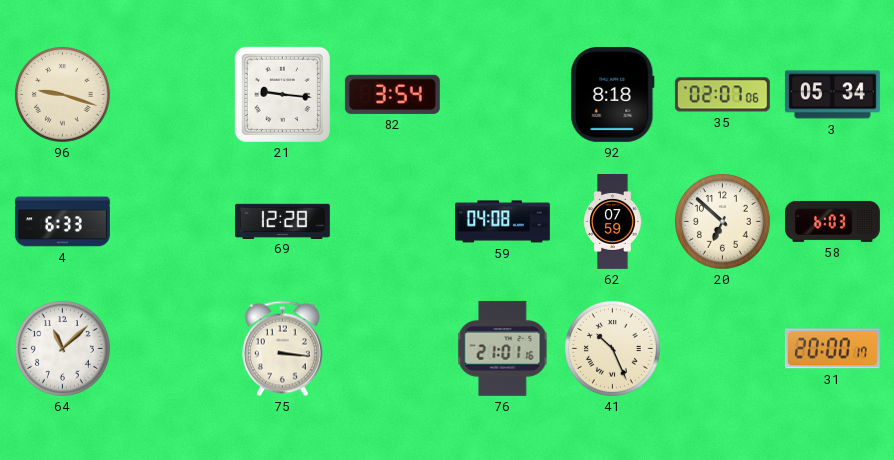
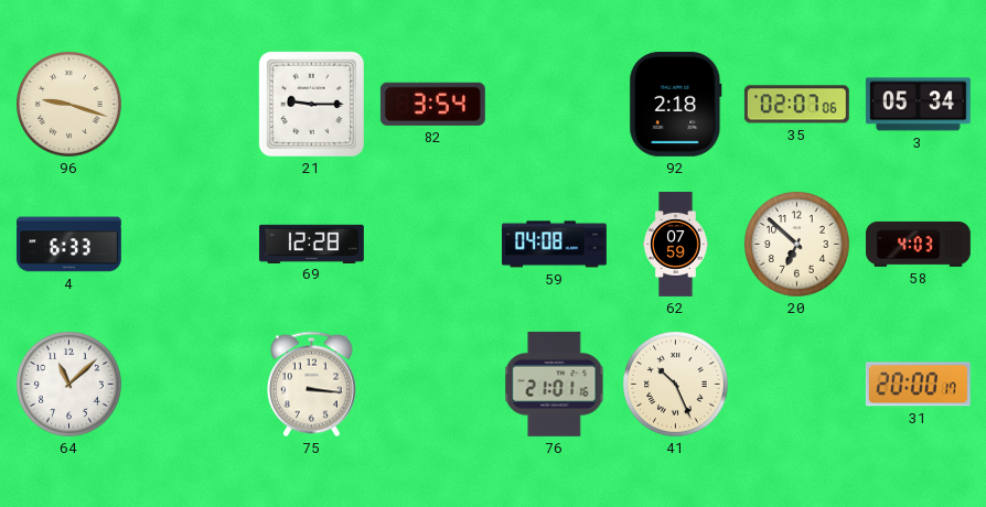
21: 9:16 -> 9:15 (311, 104)
92: 8:18 -> 2:18 (676, 104)
58: 6:03 -> 4:03 (918, 244)
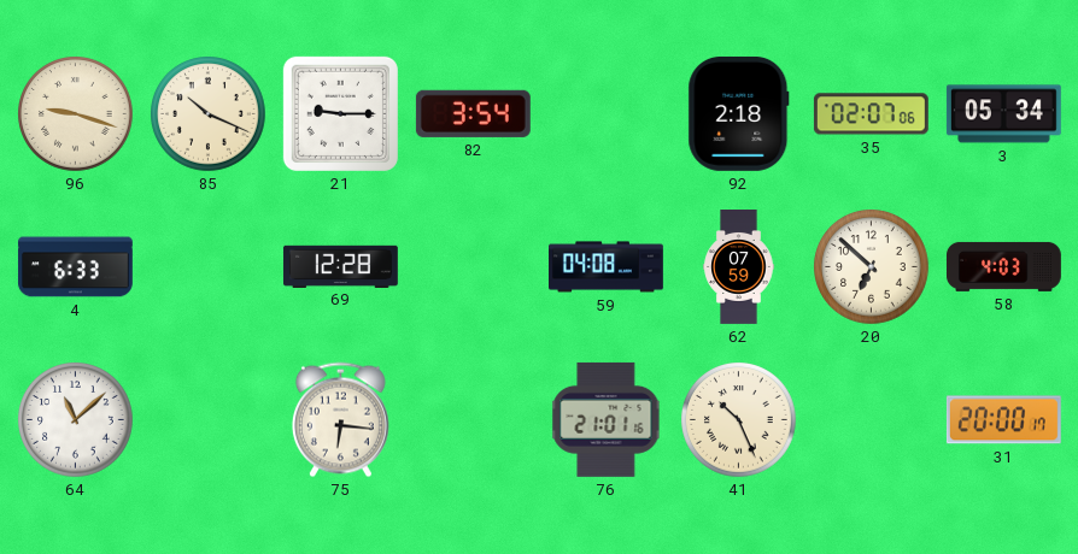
85: none -> 10:19 (209, 114)
75: 3:16 -> 6:16 (340, 420)
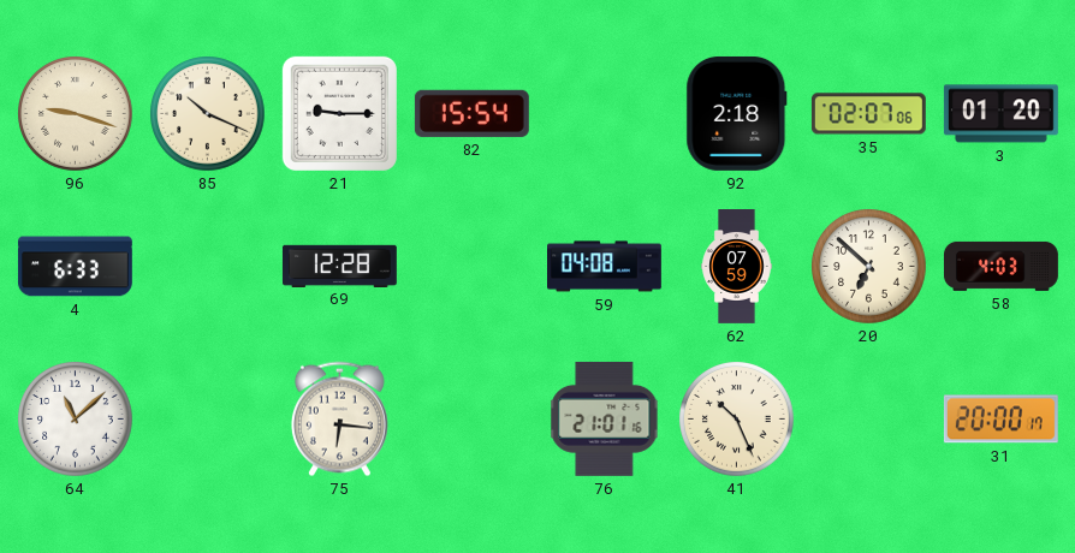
82: 3:54 -> 15:54 (471, 113)
3: 05:34 -> 01:20 (1000, 114)
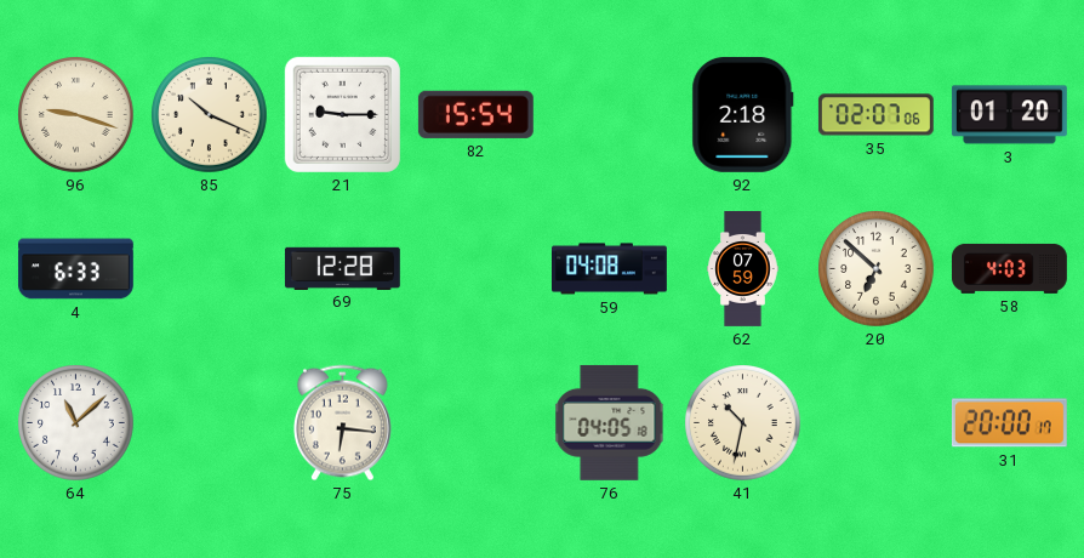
76: 21:01 -> 04:05 (610, 422)
41: 10:26 -> 10:32 (743, 423)
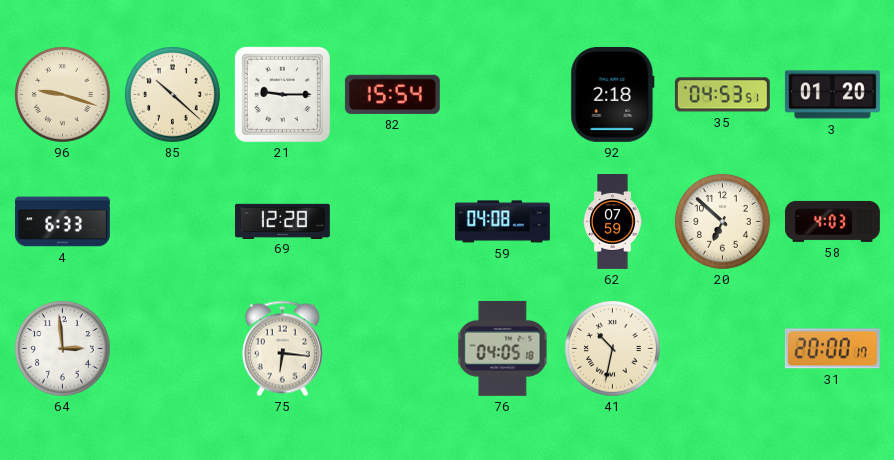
85: 10:19 -> 10:22 (173, 95)
35: 02:07 -> 04:53 (722, 95)
64: 11:08 -> 2:59 (63, 349)
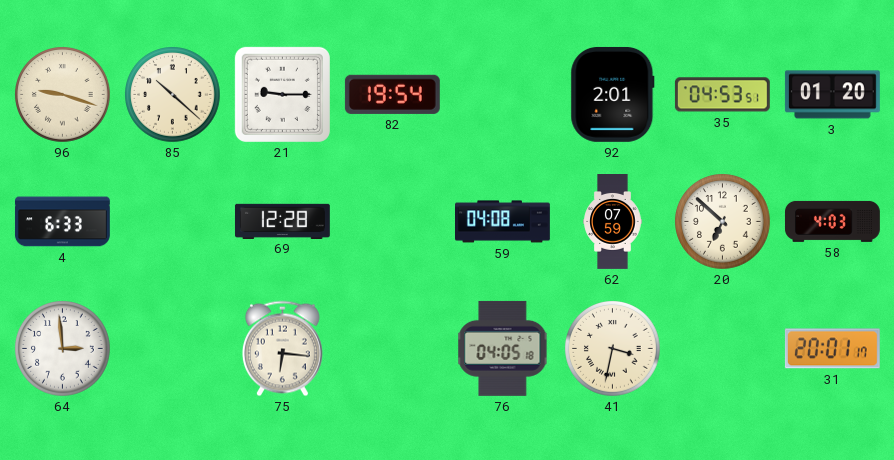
82: 15:54 -> 19:54 (392, 94)
92: 2:18 -> 2:01 (613, 94)
41: 10:32 -> 3:32 (613, 349)
31: 20:00 -> 20:01 (832, 349)
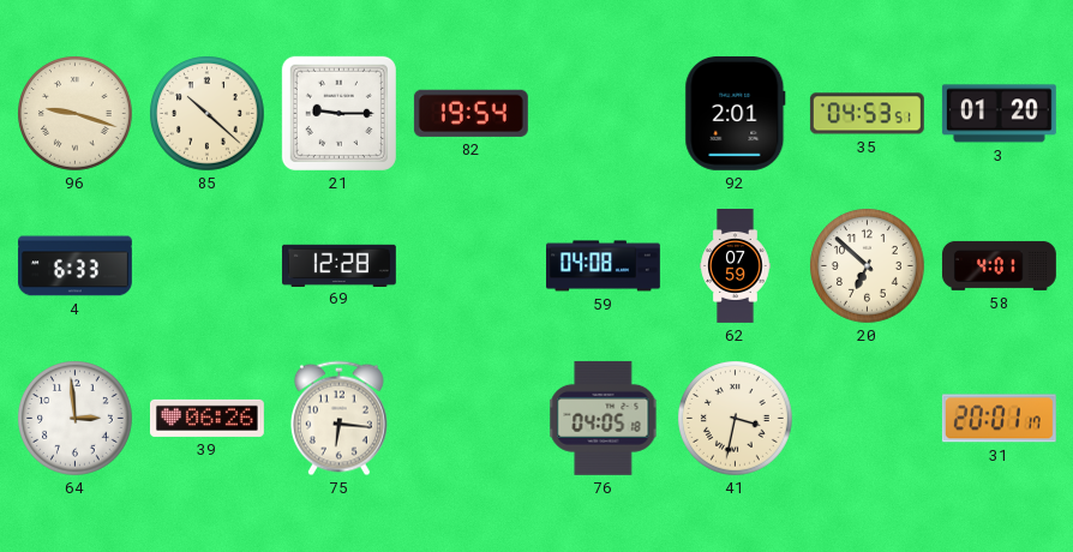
58: 4:03 -> 4:01 (999, 265)
39: none -> 06:26 (206, 418)
